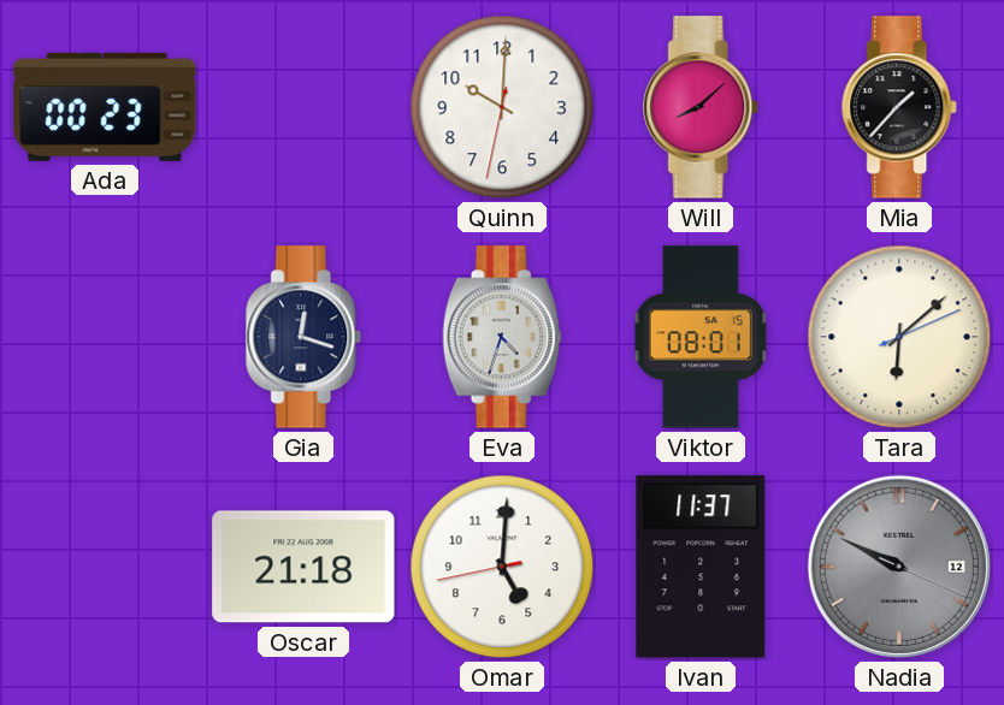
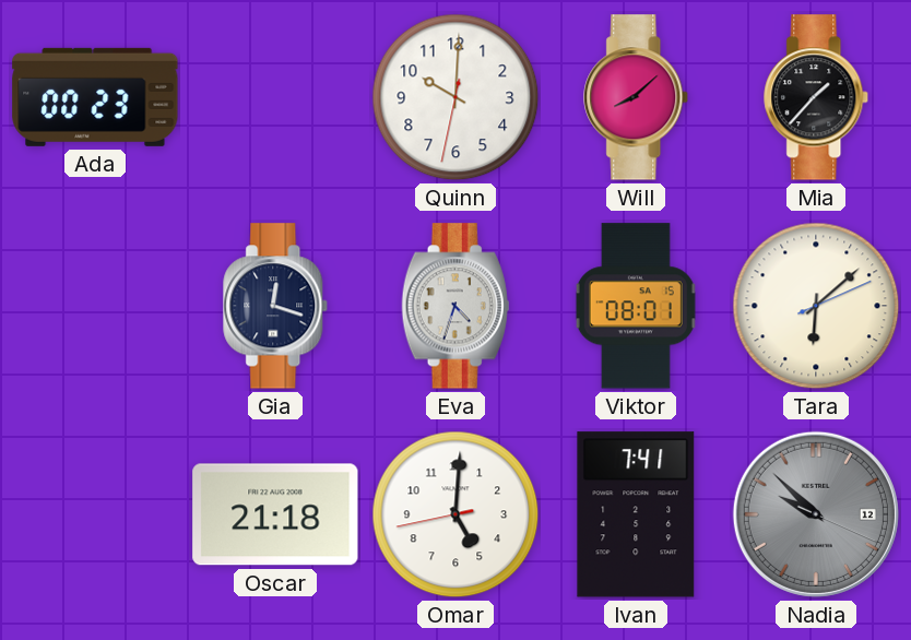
Ivan: 11:37 -> 7:41 (636, 514)
Nadia: 9:49 -> 9:52 (816, 514)
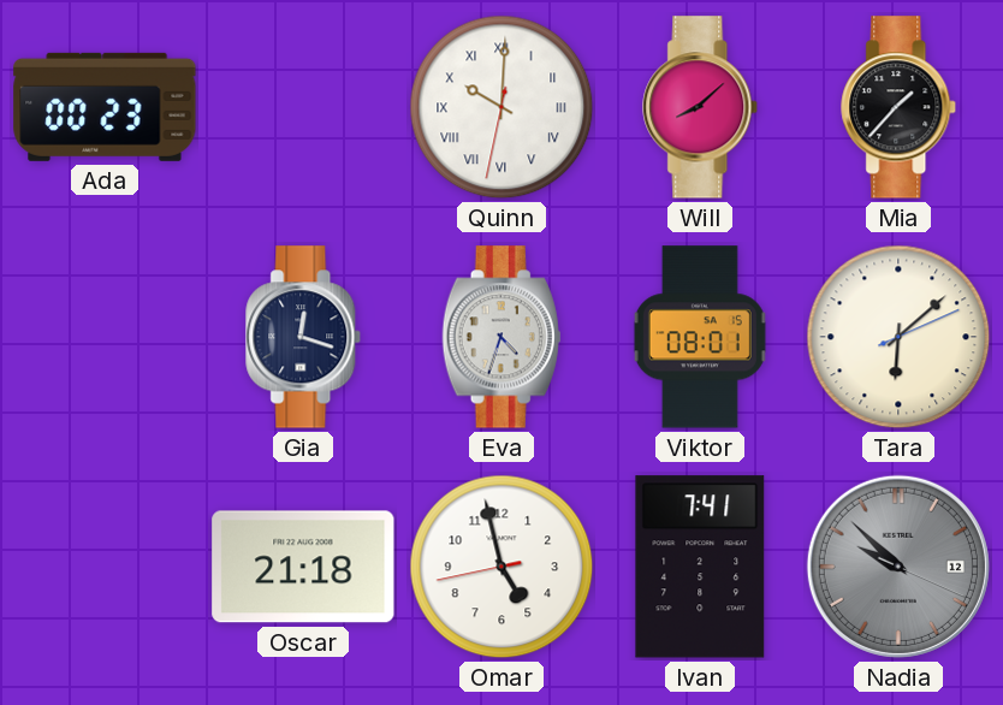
Quinn numerals: Arabic -> Roman (502, 107)
Omar: 5:00 -> 4:57 (502, 567)
